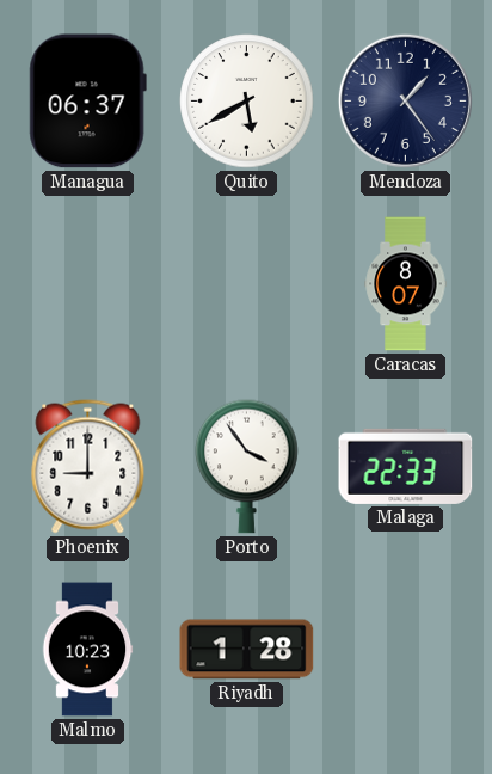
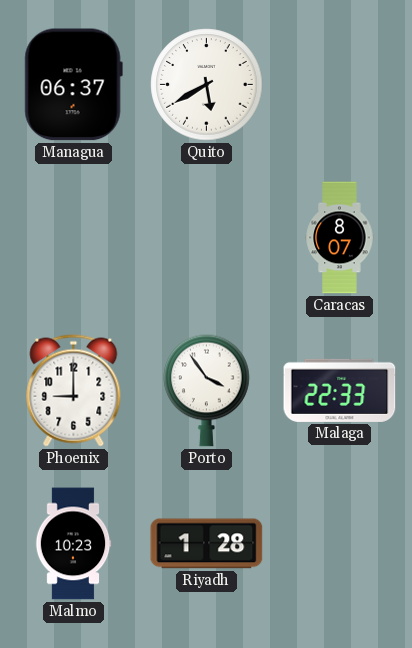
Mendoza: 1:24 -> none (405, 100)
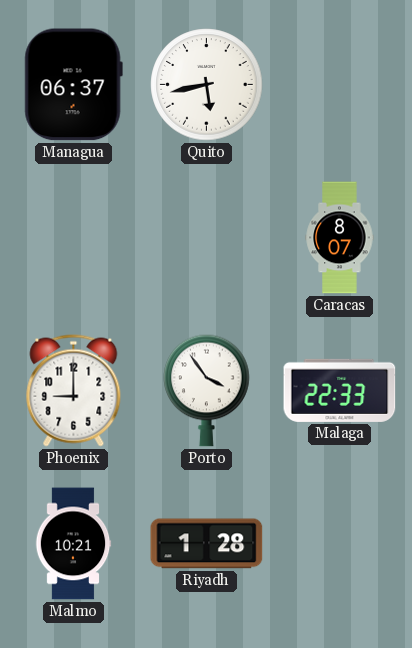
Quito: 5:40 -> 5:43 (207, 85)
Malmo: 10:23 -> 10:21 (73, 544)
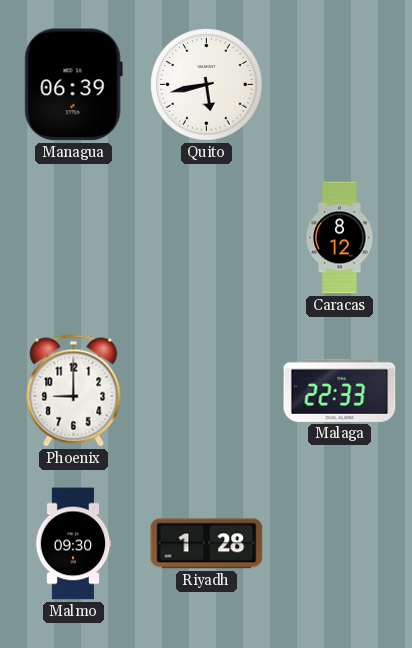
Managua: 06:37 -> 06:39 (73, 85)
Caracas: 8:07 -> 8:12 (340, 238)
Porto: 3:54 -> none (207, 390)
Malmo: 10:21 -> 09:30 (73, 544)
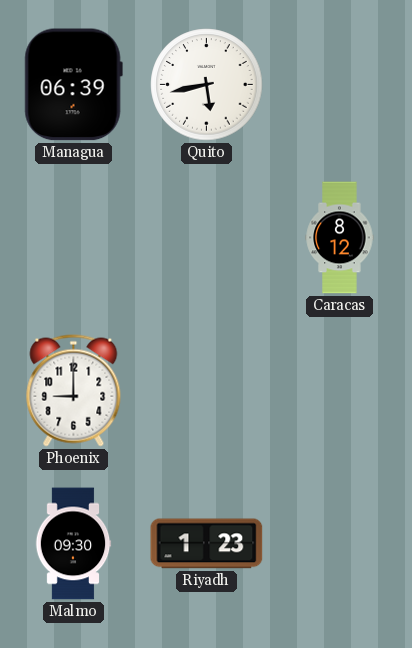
Malaga: 22:33 -> none (340, 390)
Riyadh: 1:28 -> 1:23 (207, 544)
